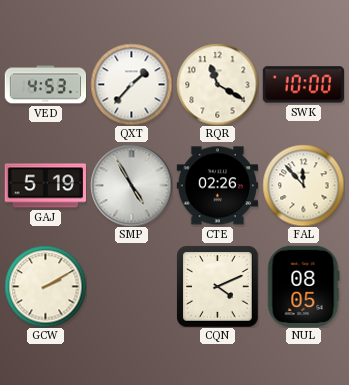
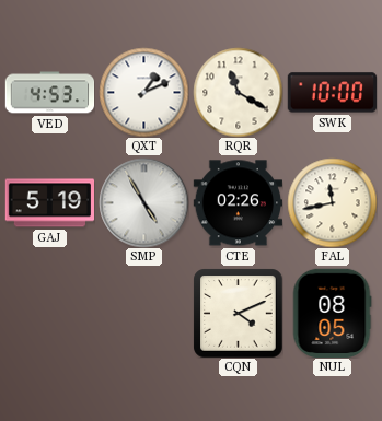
QXT: 1:37 -> 1:11 (143, 92)
FAL: 11:53 -> 11:43 (332, 202)
GCW: 2:10 -> none (45, 286)
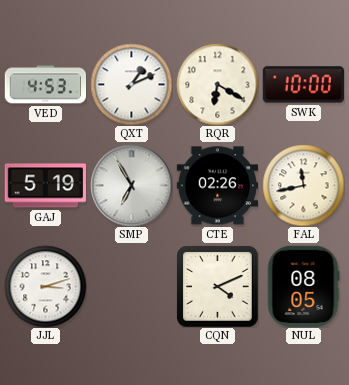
RQR: 11:20 -> 6:20 (217, 84)
SMP: 4:55 -> 6:55 (131, 185)
JJL: none -> 3:12 (45, 286)
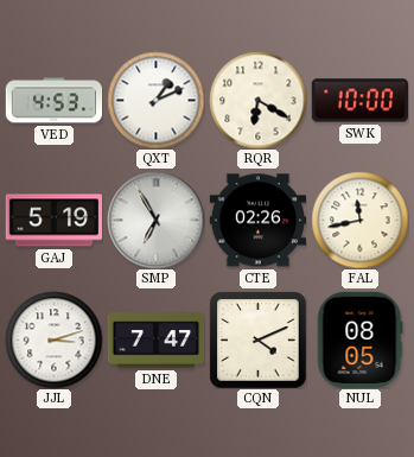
DNE: none -> 7:47 (155, 341)
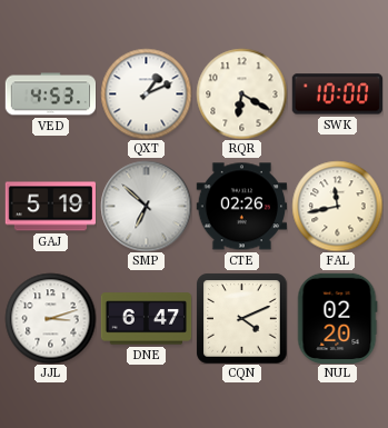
SMP: 6:55 -> 6:52 (146, 206)
DNE: 7:47 -> 6:47 (146, 319)
NUL: 08:05 -> 02:20 (337, 318)
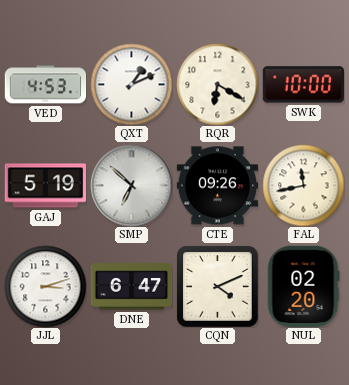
CTE: 02:26 -> 09:26 (217, 186)
